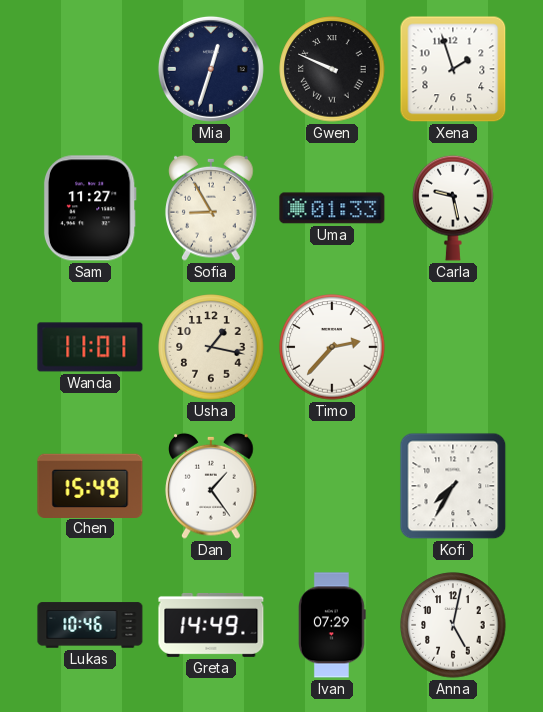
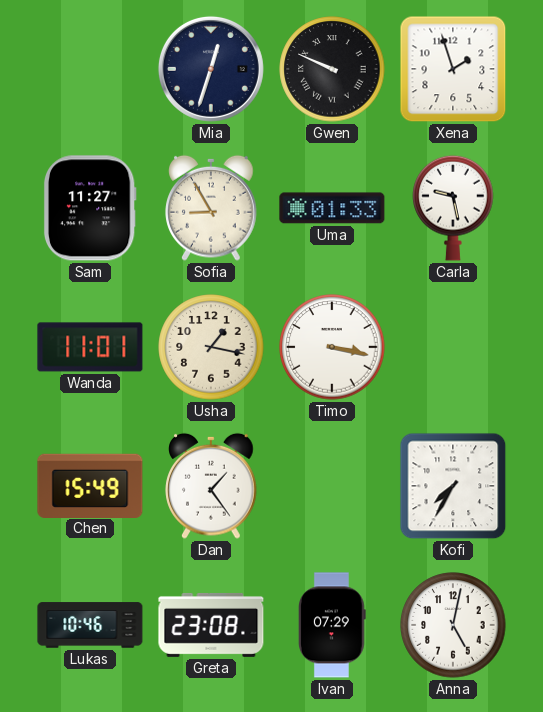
Timo: 2:37 -> 3:17 (332, 347)
Greta: 14:49 -> 23:08 (211, 625)
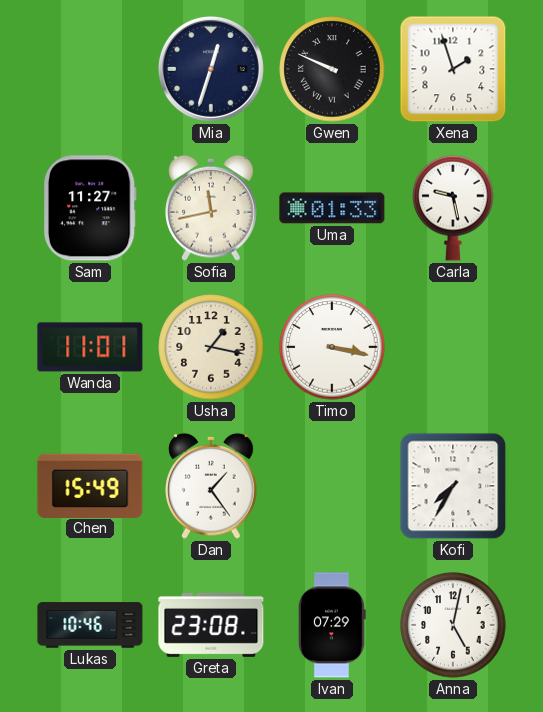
Sofia: 8:55 -> 11:43 (211, 208)
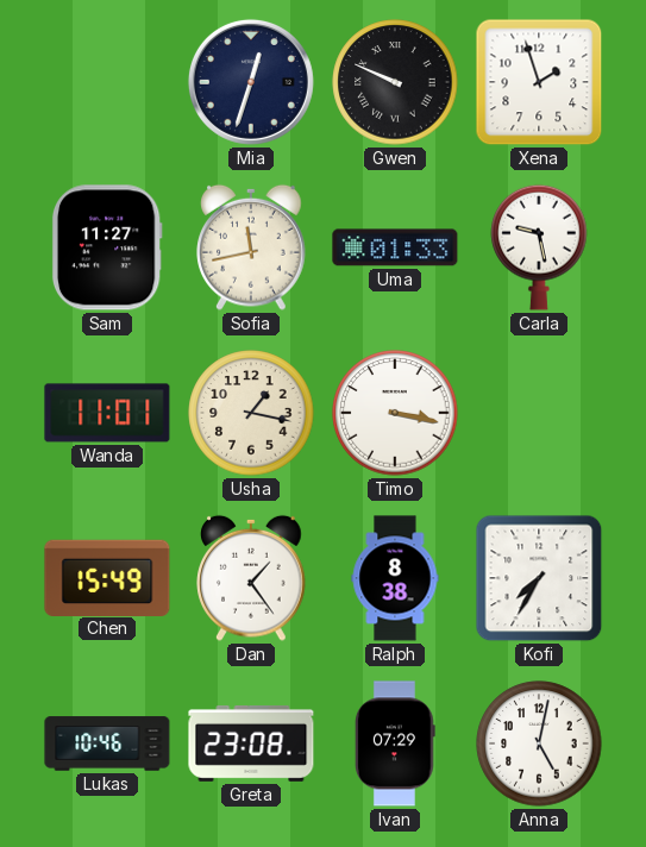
Ralph: none -> 8:38 (395, 578)
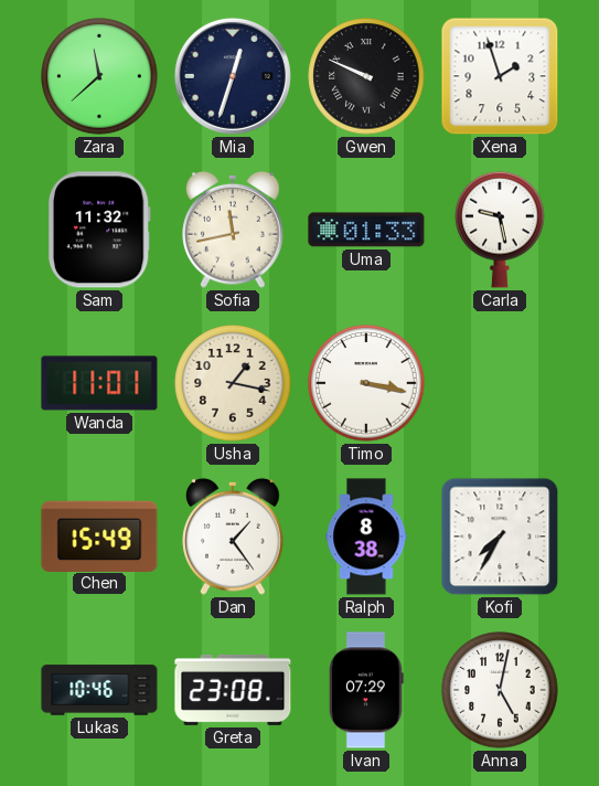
Zara: none -> 11:38 (99, 76)
Sam: 11:27 -> 11:32 (99, 230)
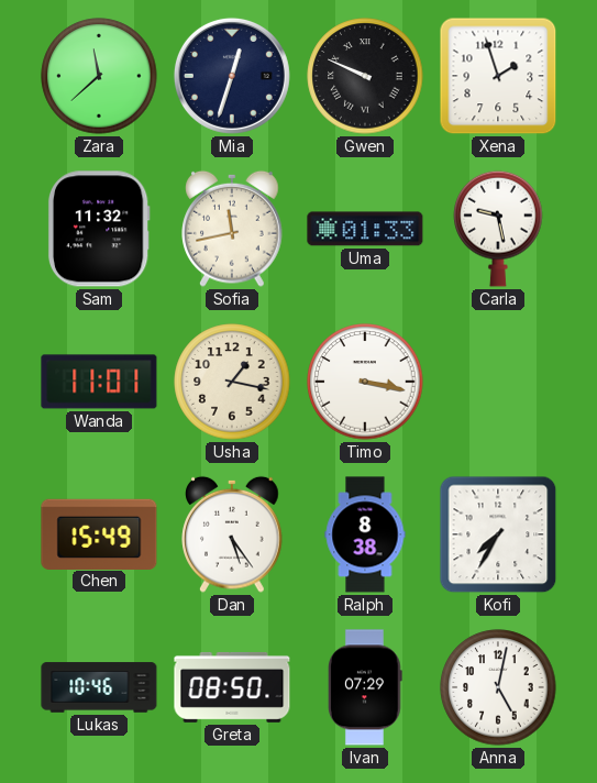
Dan: 1:24 -> 5:24 (232, 534)
Greta: 23:08 -> 08:50 (232, 687)
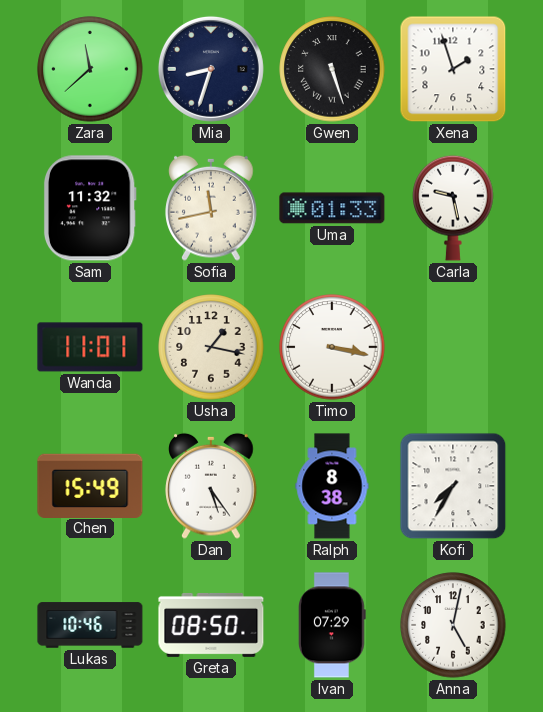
Mia: 12:33 -> 8:33 (211, 69)
Gwen: 9:49 -> 5:27 (332, 69)
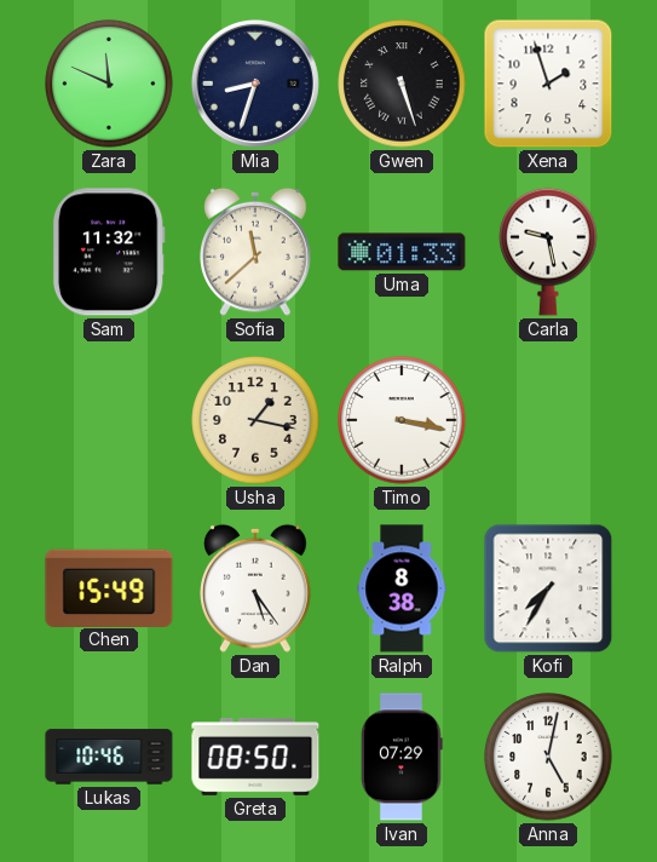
Zara: 11:38 -> 11:49 (109, 84)
Sofia: 11:43 -> 11:38 (255, 252)
Wanda: 11:01 -> none (90, 347)
